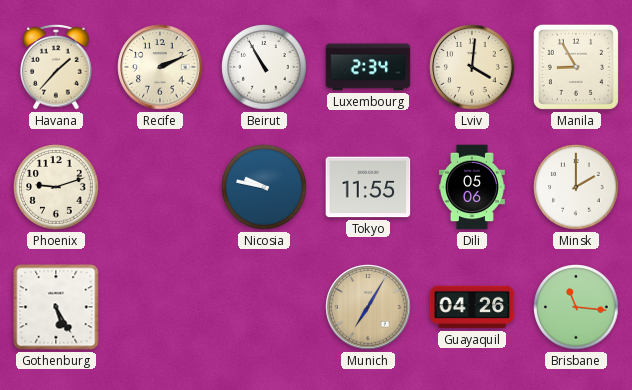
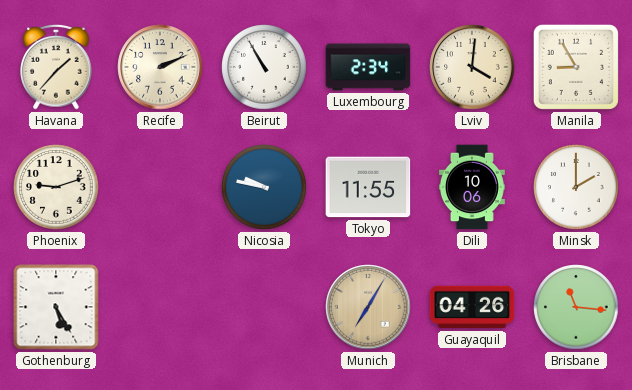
Dili: 05:06 -> 10:06 (472, 187)
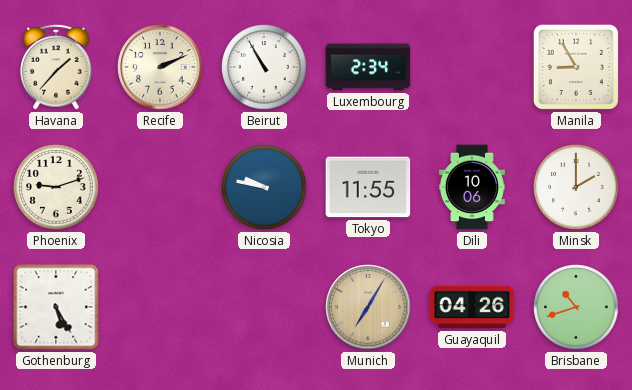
Lviv: 4:01 -> none (472, 67)
Brisbane: 11:16 -> 10:42 (576, 307)
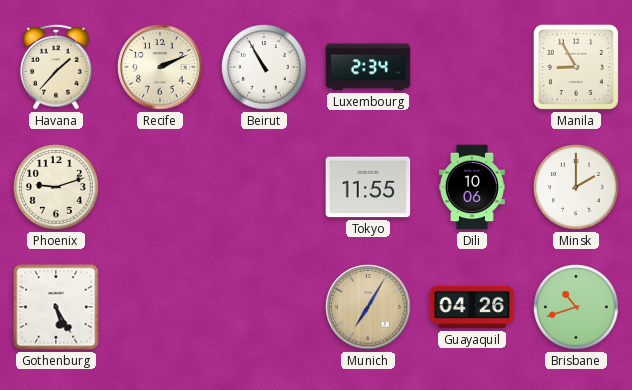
Nicosia: 9:47 -> none (264, 187)
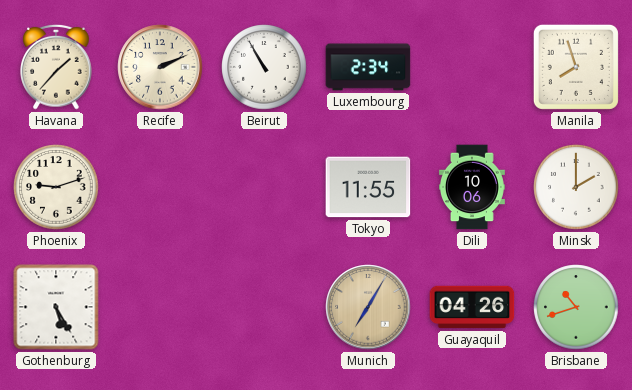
Manila: 8:55 -> 7:57 (576, 67)
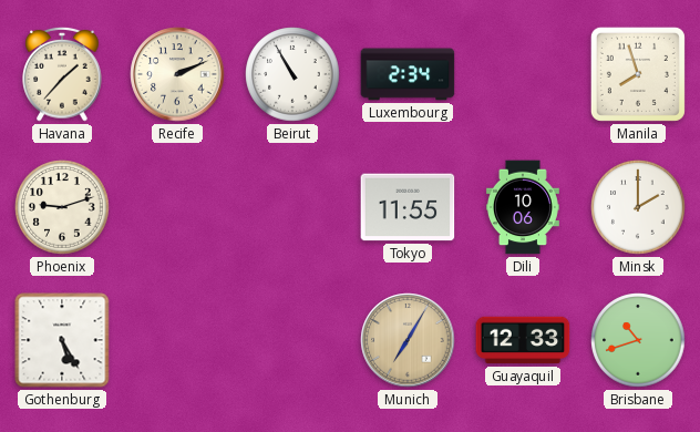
Guayaquil: 04:26 -> 12:33 (523, 340)
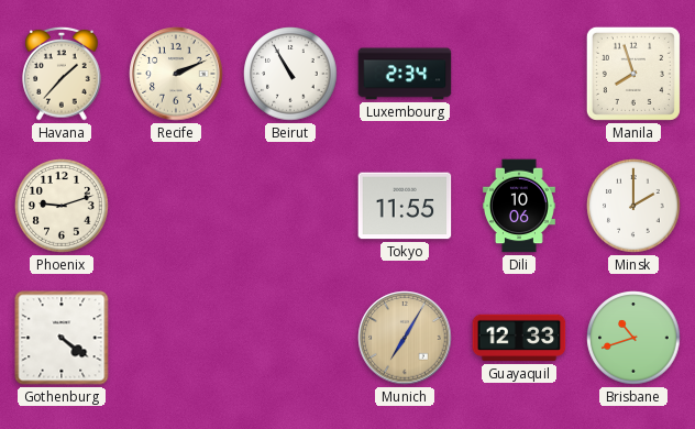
Gothenburg: 5:25 -> 4:21 (62, 338)
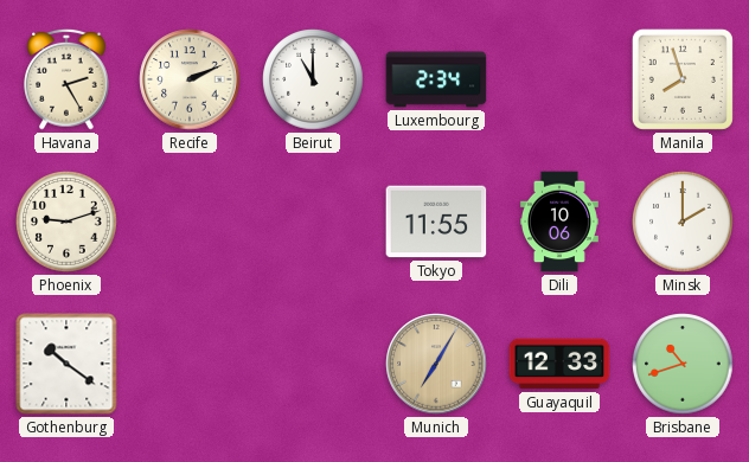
Havana: 1:37 -> 2:25 (66, 79)
Beirut: 10:55 -> 11:00 (313, 79)
Gothenburg: 4:21 -> 10:21 (66, 364)
